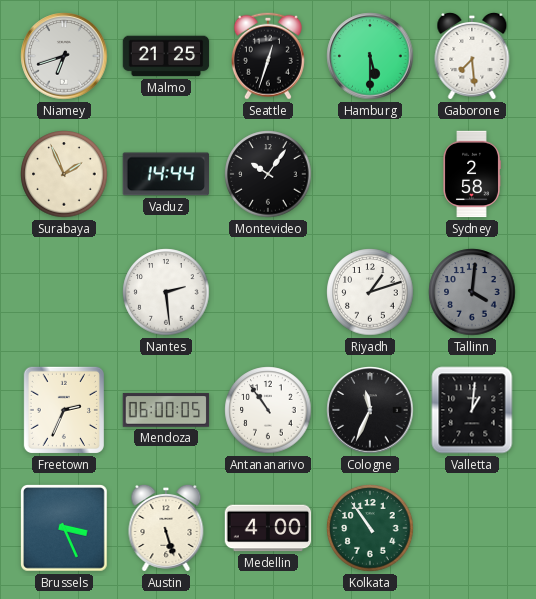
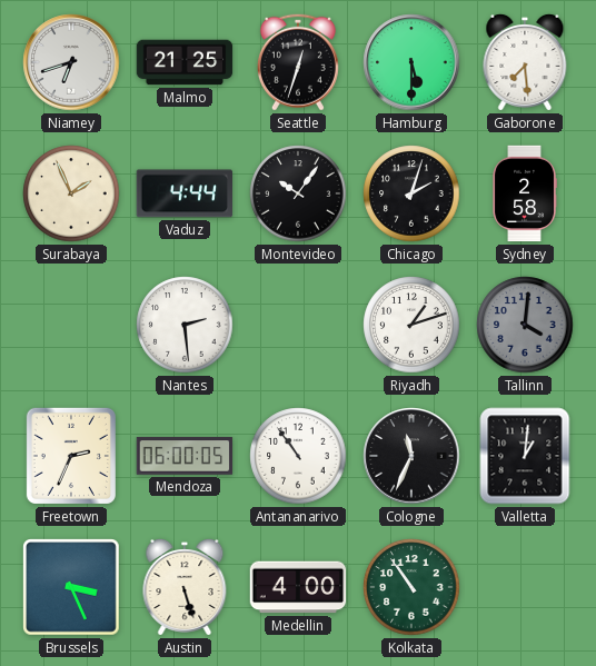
Vaduz: 14:44 -> 4:44 (185, 193)
Chicago: none -> 2:03 (411, 193)
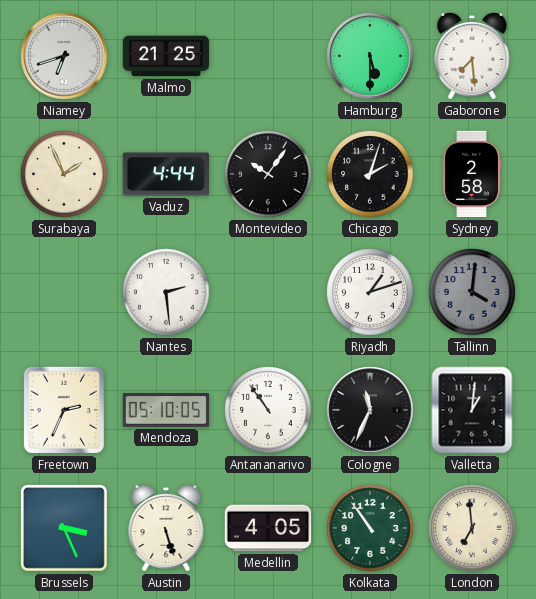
Seattle: 12:33 -> none (298, 62)
Mendoza: 06:00 -> 05:10 (166, 410)
Medellin: 4:00 -> 4:05 (268, 528)
London: none -> 6:59 (472, 528)
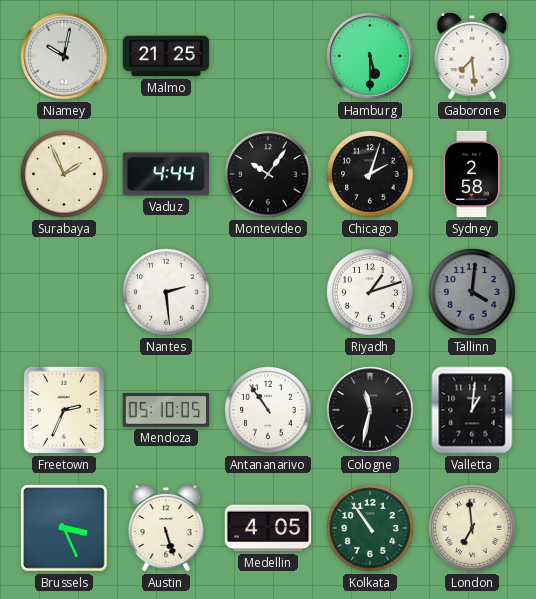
Niamey: 6:42 -> 10:02 (64, 56)
Cologne: 11:34 -> 11:32 (370, 410)
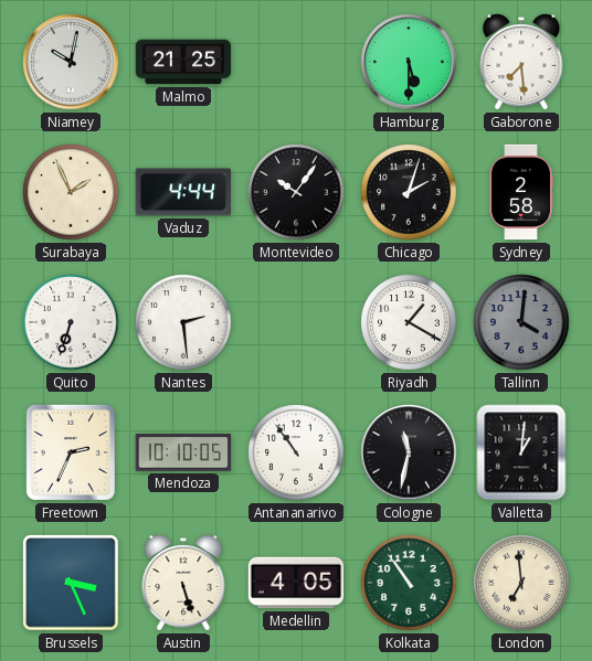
Quito: none -> 6:33 (71, 322)
Riyadh: 1:12 -> 1:20 (409, 322)
Mendoza: 05:10 -> 10:10 (183, 452)
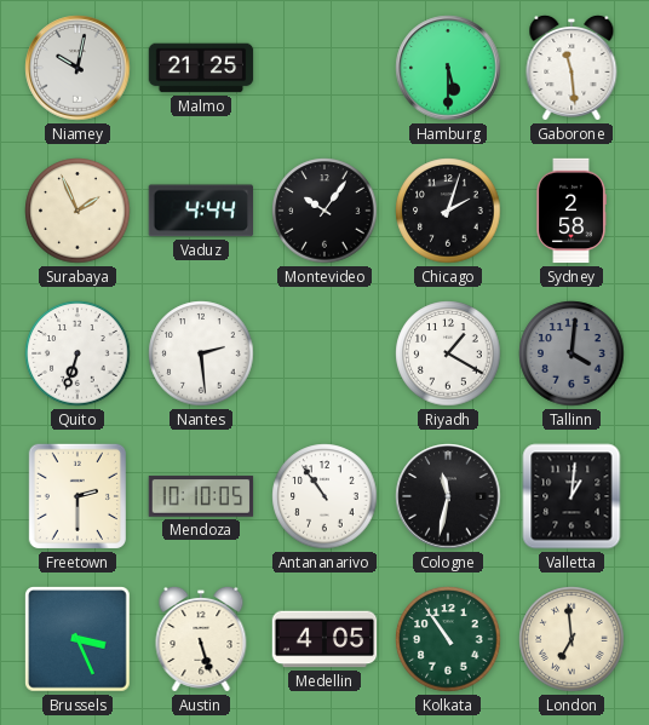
Gaborone: 7:29 -> 11:29 (572, 68)
Freetown: 2:34 -> 2:30 (77, 496)
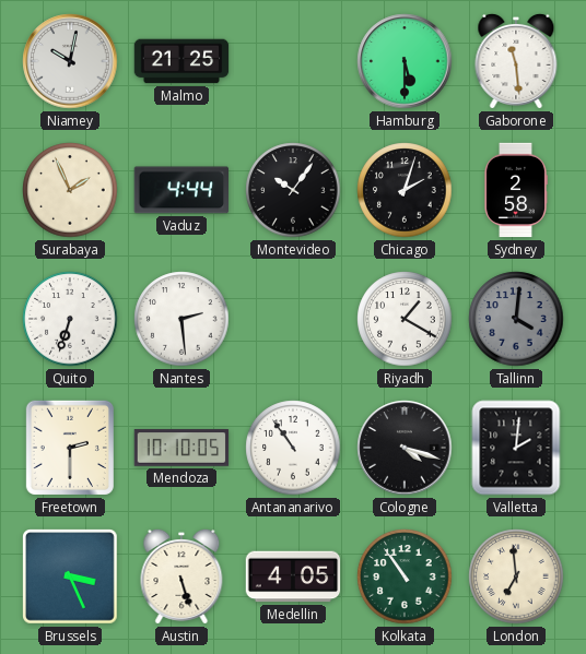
Cologne: 11:32 -> 4:18 (405, 448)
Valletta: 1:01 -> 2:01 (516, 448)
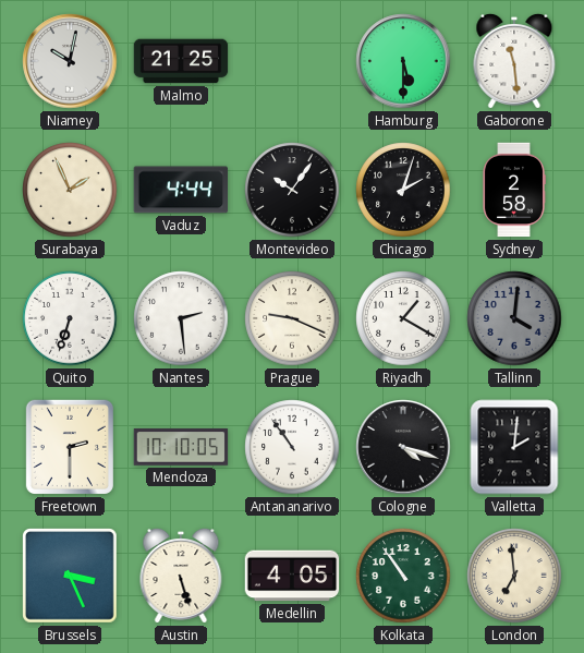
Prague: none -> 9:19 (292, 318)
